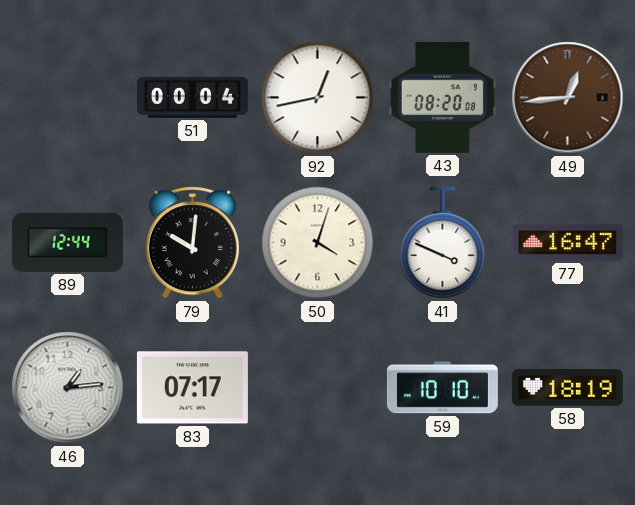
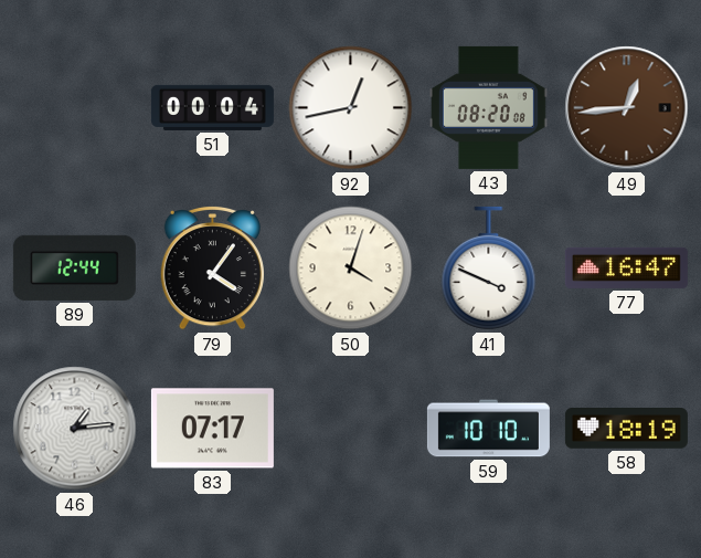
79: 10:01 -> 4:06 (212, 267)
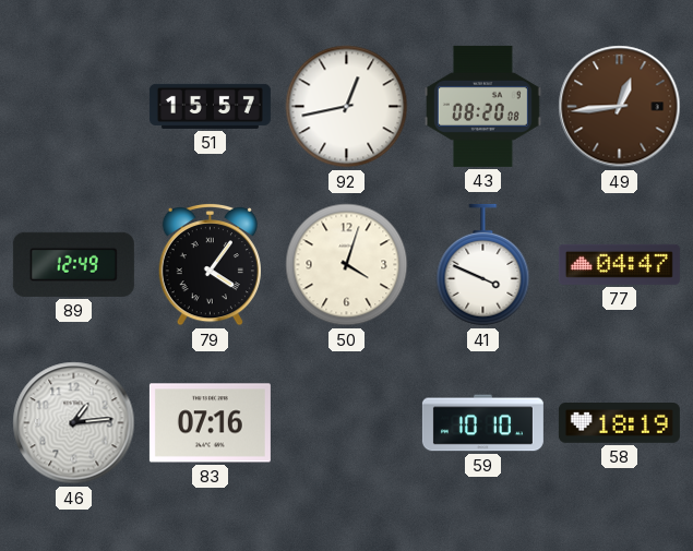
51: 00:04 -> 15:57 (210, 106)
89: 12:44 -> 12:49 (73, 264)
77: 16:47 -> 04:47 (619, 264)
83: 07:17 -> 07:16 (210, 423)
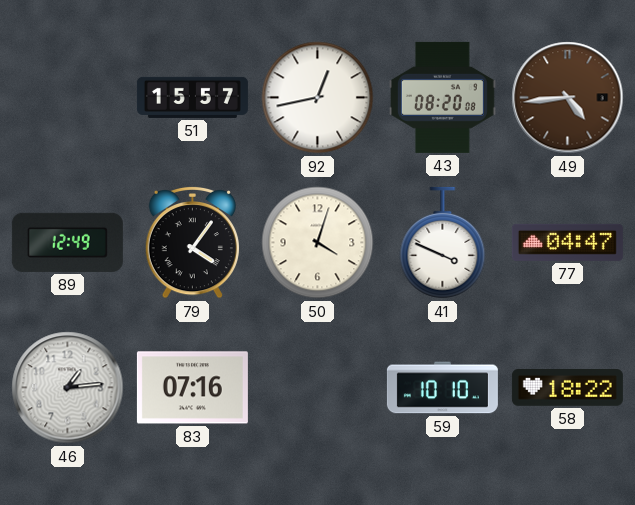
49: 12:44 -> 4:44 (568, 98)
58: 18:19 -> 18:22 (567, 388)
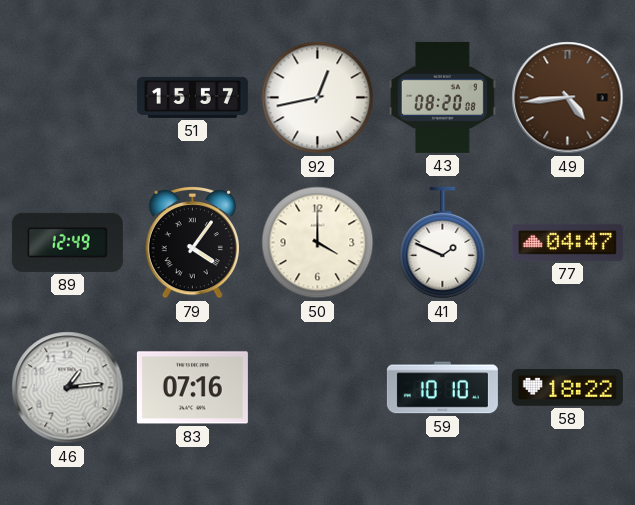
50: 4:03 -> 4:00 (318, 243)
41: 3:49 -> 1:49 (443, 243)
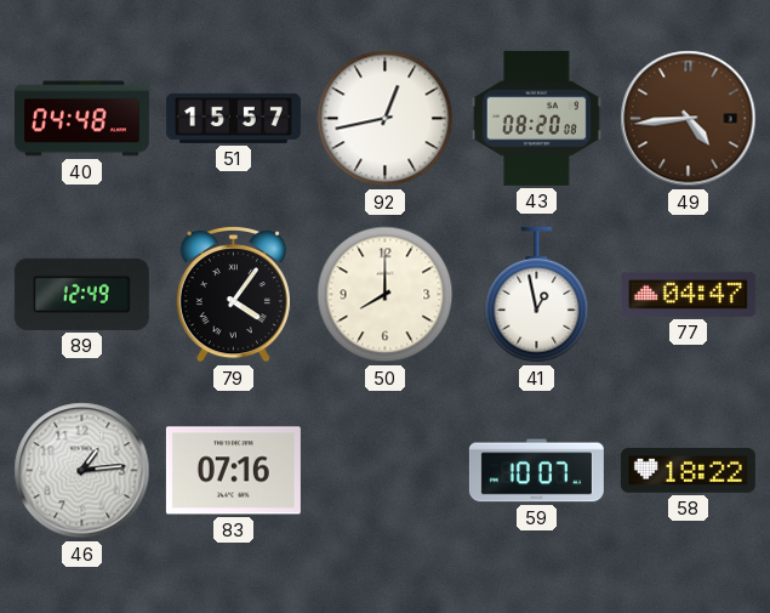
40: none -> 04:48 (81, 119)
50: 4:00 -> 8:00 (386, 295)
41: 1:49 -> 12:58 (537, 295)
59: 10:10 -> 10:07 (536, 471)
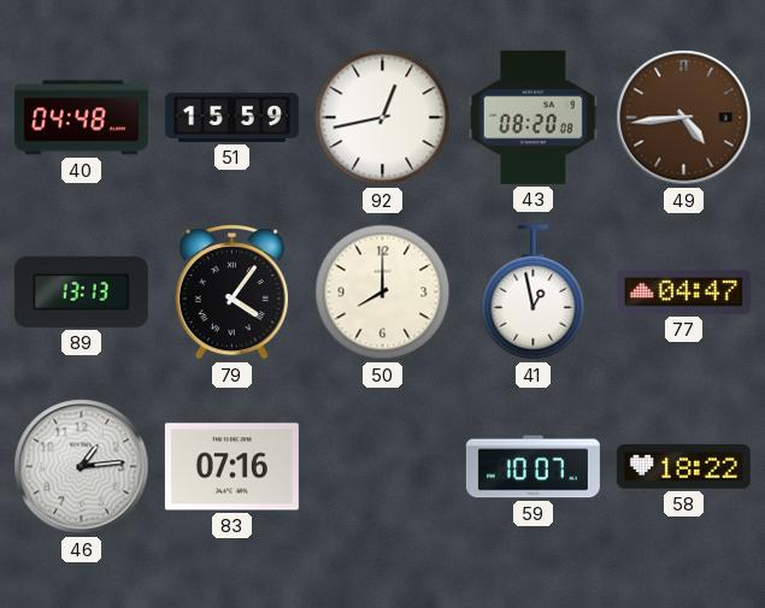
51: 15:57 -> 15:59 (231, 117)
89: 12:49 -> 13:13 (81, 291)
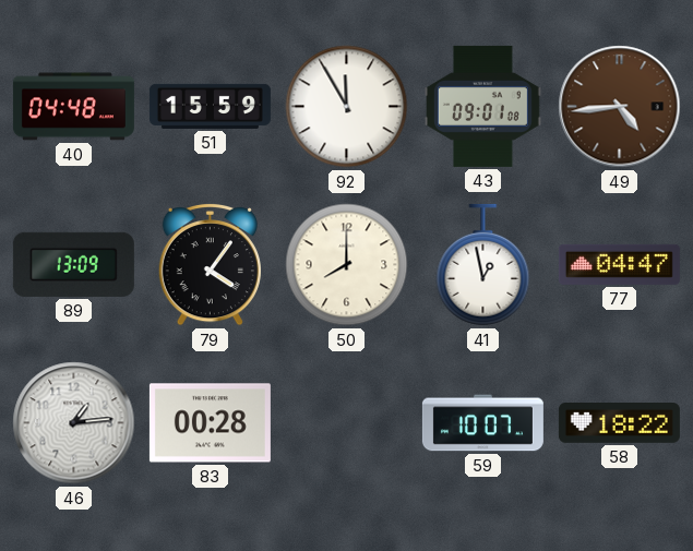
92: 12:43 -> 11:55 (347, 107)
43: 08:20 -> 09:01 (482, 106)
89: 13:13 -> 13:09 (73, 264)
83: 07:16 -> 00:28 (210, 423)
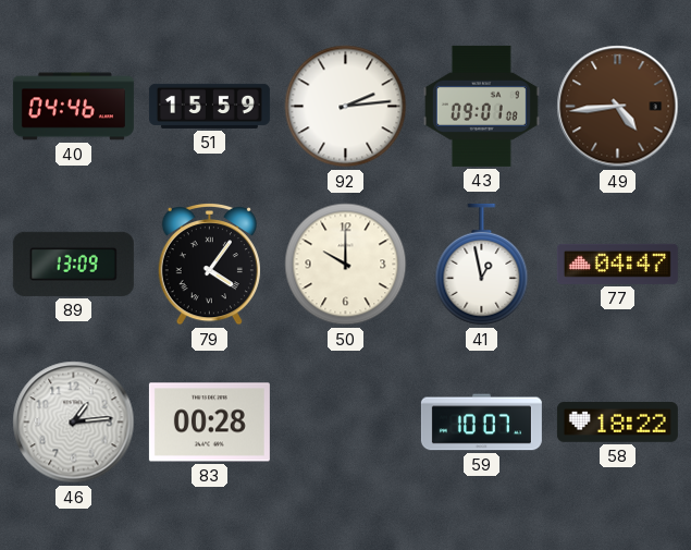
40: 04:48 -> 04:46 (73, 107)
92: 11:55 -> 2:14 (346, 107)
50: 8:00 -> 10:00 (346, 265)
